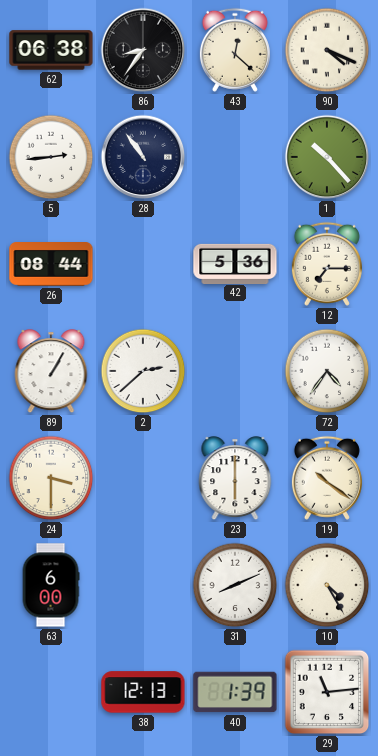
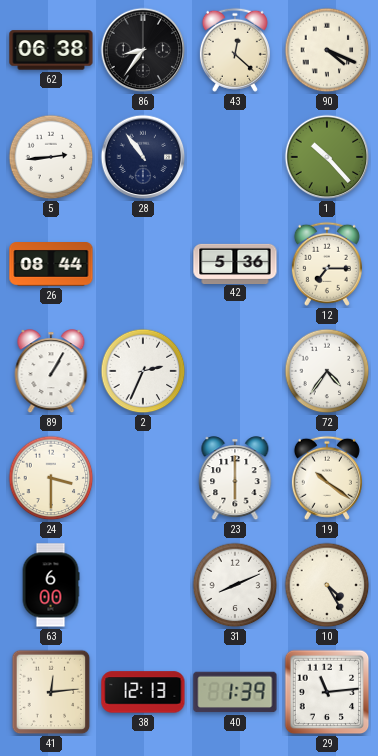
2: 2:38 -> 2:34 (143, 371)
41: none -> 12:14 (51, 692)
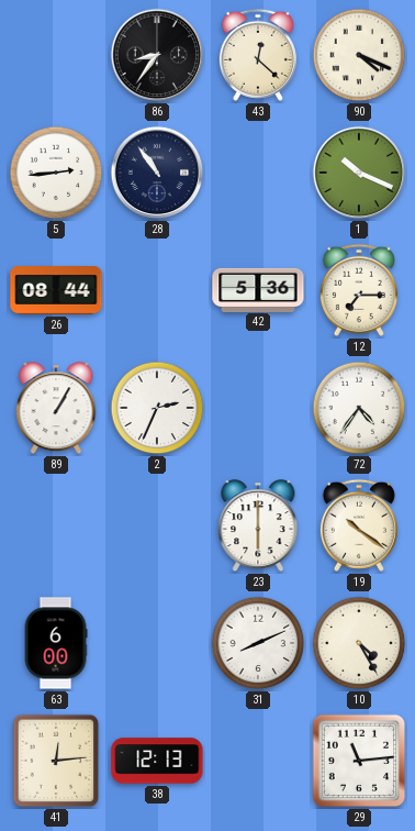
62: 06:38 -> none (51, 50)
1: 10:23 -> 10:19 (359, 173)
24: 3:30 -> none (51, 478)
40: 1:39 -> none (235, 692)
